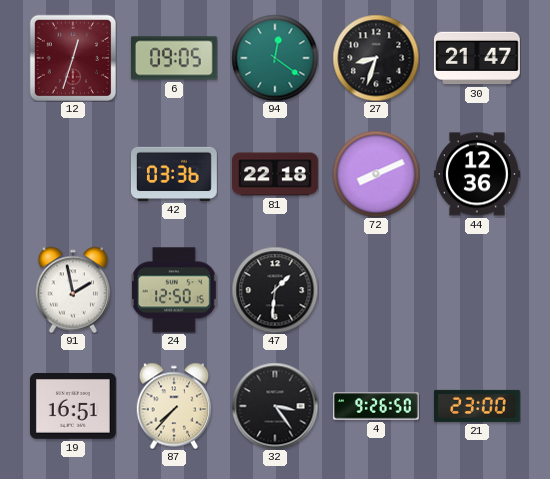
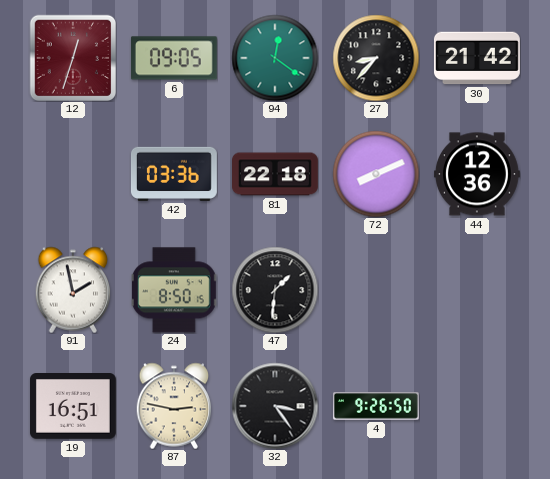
27: 8:33 -> 8:37 (376, 58)
30: 21:47 -> 21:42 (477, 58)
24: 12:50 -> 8:50 (174, 290)
87: 7:37 -> 2:47 (174, 406)
21: 23:00 -> none (477, 406)
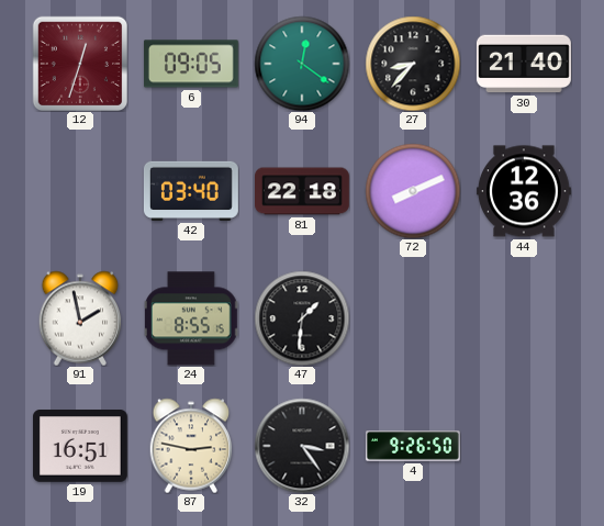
30: 21:42 -> 21:40 (524, 64)
42: 03:36 -> 03:40 (191, 191)
24: 8:50 -> 8:55 (191, 318)
